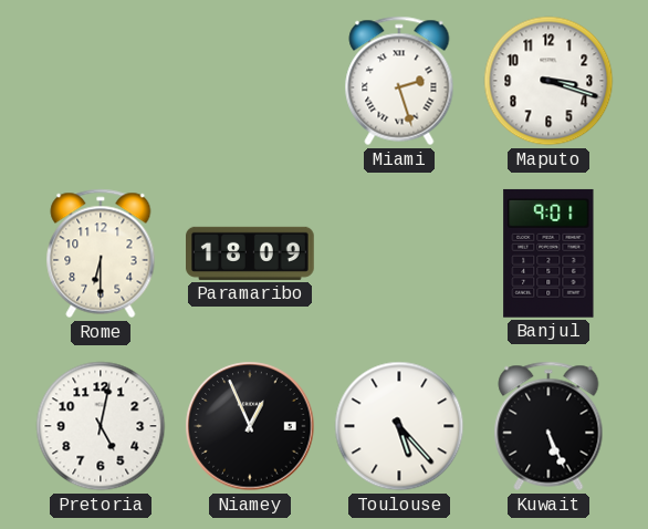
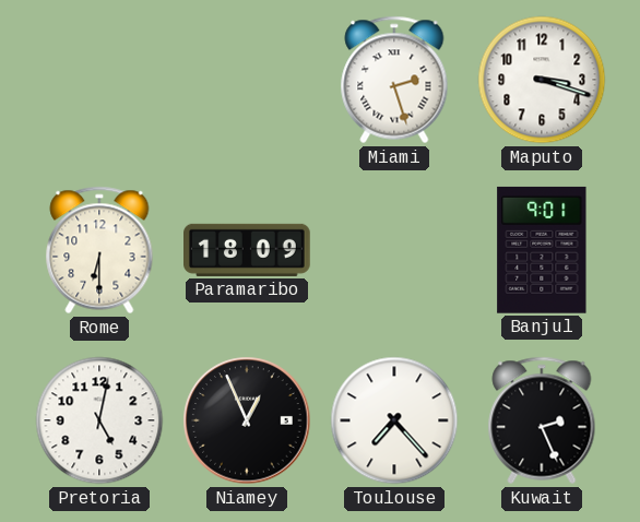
Toulouse: 5:23 -> 7:23 (394, 420)
Kuwait: 5:26 -> 2:26 (542, 420)
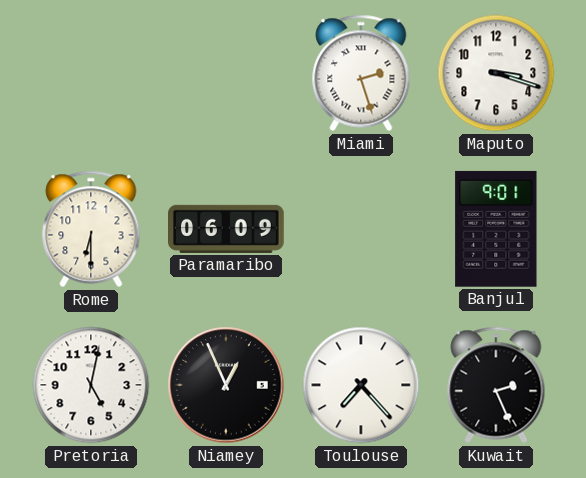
Paramaribo: 18:09 -> 06:09 (227, 229)
